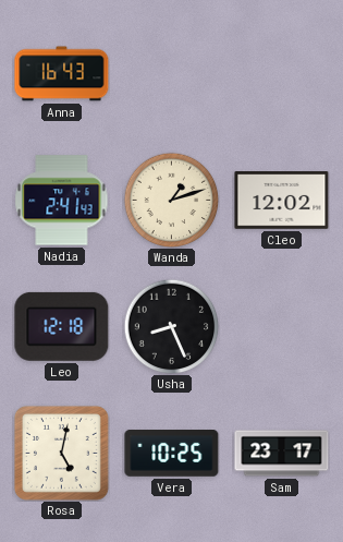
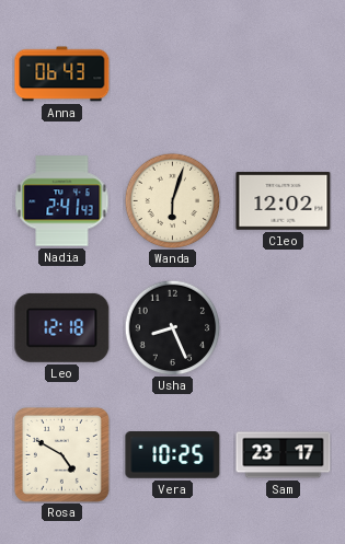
Anna: 16:43 -> 06:43 (62, 74)
Wanda: 1:12 -> 6:03 (172, 200)
Rosa: 5:02 -> 4:50 (61, 454)
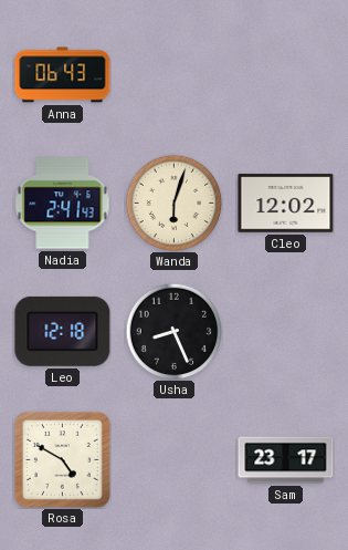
Vera: 10:25 -> none (173, 455)
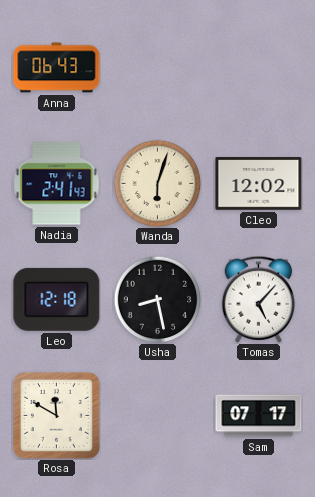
Usha: 8:26 -> 8:28 (157, 299)
Tomas: none -> 5:07 (259, 299)
Rosa: 4:50 -> 11:50 (56, 415)
Sam: 23:17 -> 07:17 (259, 416)
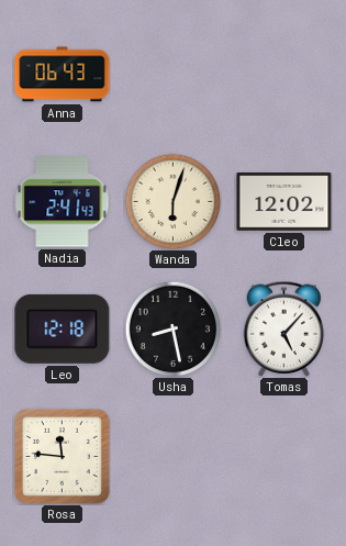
Rosa: 11:50 -> 11:46 (62, 456)
Sam: 07:17 -> none (259, 416)
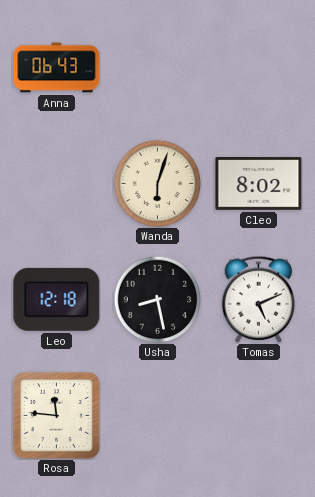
Nadia: 2:41 -> none (63, 202)
Cleo: 12:02 -> 8:02 (259, 184)
Tomas: 5:07 -> 5:11 (259, 299)
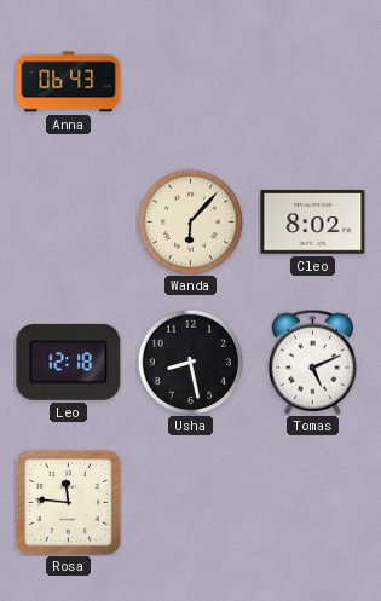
Wanda: 6:03 -> 6:07 (190, 221)
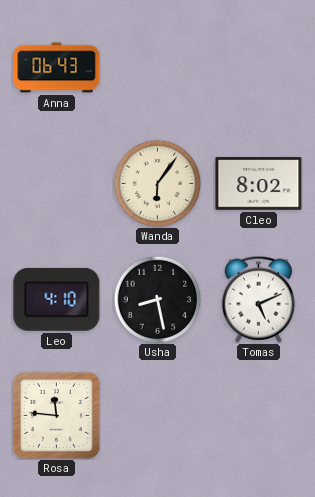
Wanda: 6:07 -> 6:06 (157, 183)
Leo: 12:18 -> 4:10 (57, 299)
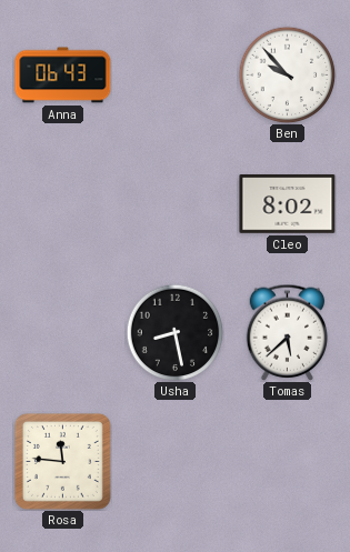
Ben: none -> 9:53 (287, 74)
Wanda: 6:06 -> none (157, 183)
Leo: 4:10 -> none (57, 299)
Tomas: 5:11 -> 5:38 (288, 332)
